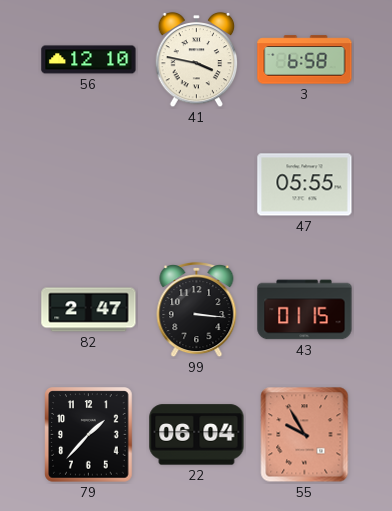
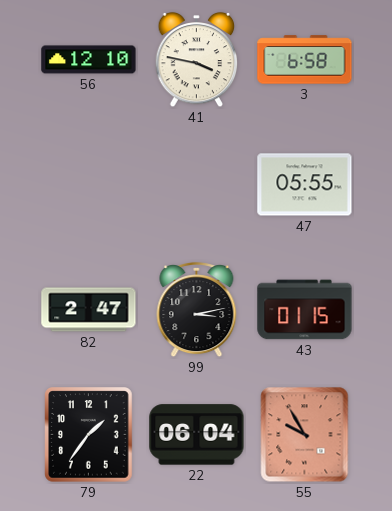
99: 3:16 -> 3:13 (197, 311)
79: 1:37 -> 1:36 (89, 435)
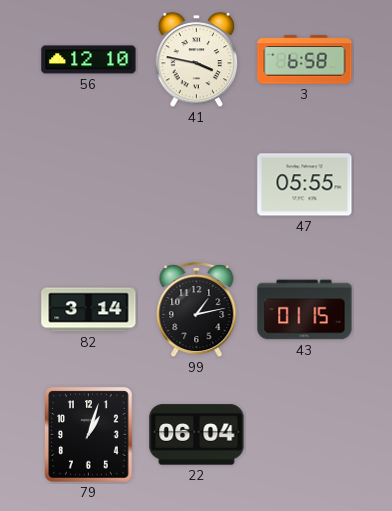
82: 2:47 -> 3:14 (89, 310)
99: 3:13 -> 1:13 (197, 311)
79: 1:36 -> 1:03 (89, 435)
55: 9:55 -> none (305, 435)
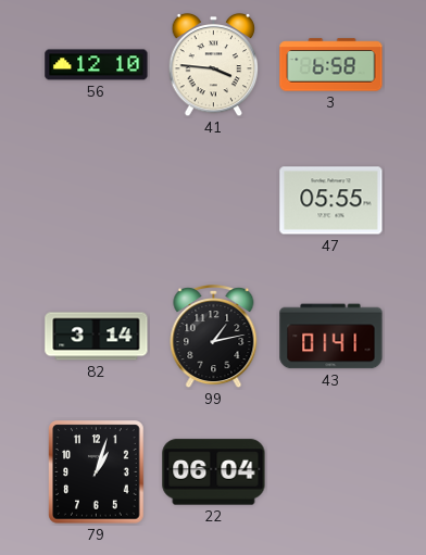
41: 3:47 -> 3:46 (214, 65)
43: 01:15 -> 01:41 (331, 337)
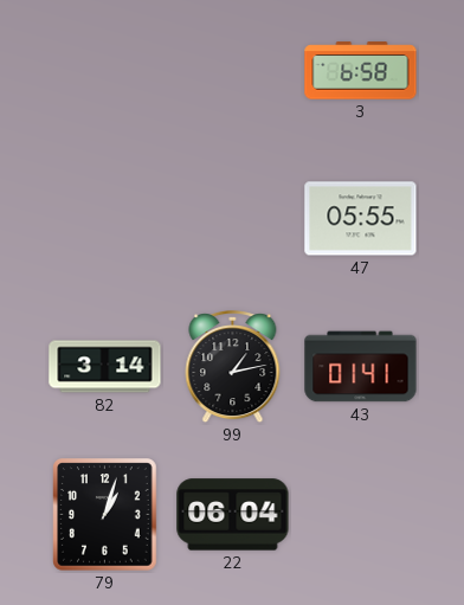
56: 12:10 -> none (97, 65)
41: 3:46 -> none (214, 65)
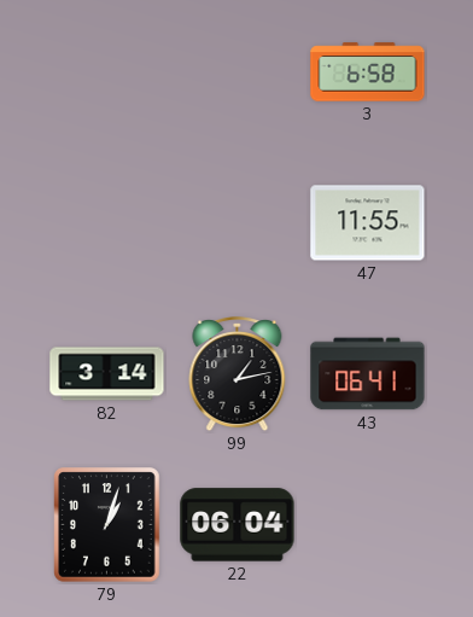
47: 05:55 -> 11:55 (368, 223)
43: 01:41 -> 06:41 (368, 374)
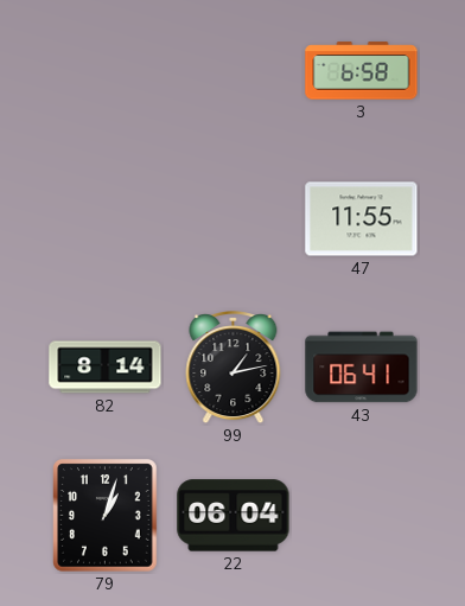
82: 3:14 -> 8:14 (106, 368)
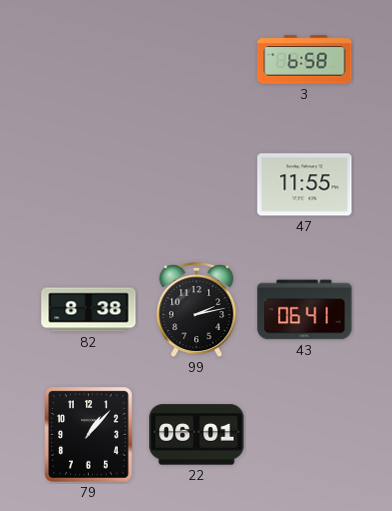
82: 8:14 -> 8:38 (89, 310)
99: 1:13 -> 2:13 (197, 311)
79: 1:03 -> 1:07 (89, 435)
22: 06:04 -> 06:01 (197, 435)
